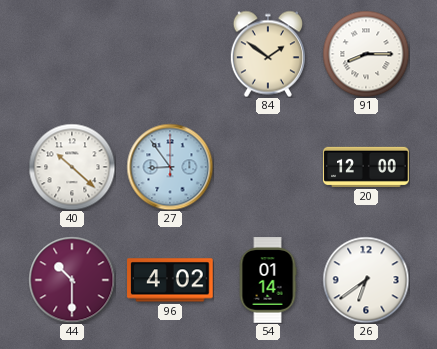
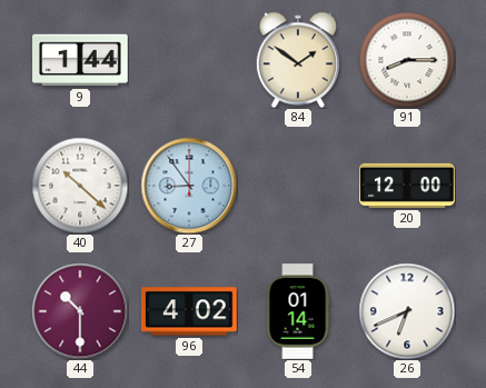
9: none -> 1:44 (80, 60)
26: 6:39 -> 6:41 (407, 311)
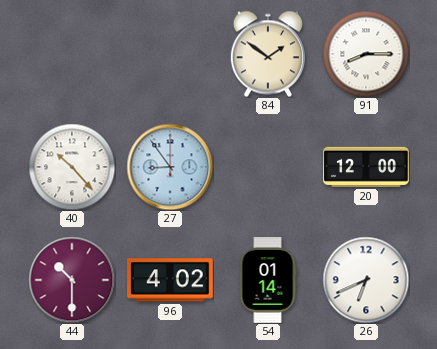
9: 1:44 -> none (80, 60)
40: 10:22 -> 10:23 (72, 167)
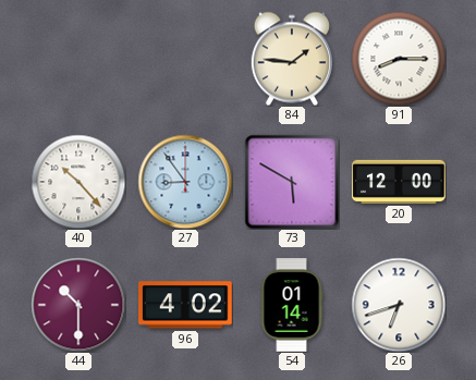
84: 1:51 -> 1:46 (292, 59)
73: none -> 5:50 (292, 182)
26: 6:41 -> 6:42 (399, 305)
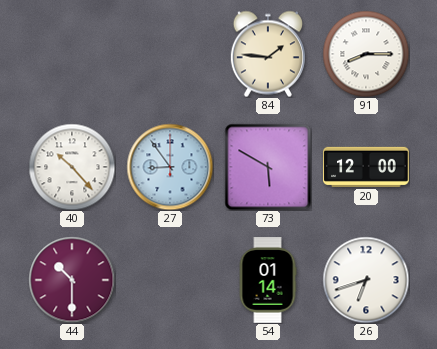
96: 4:02 -> none (185, 305)
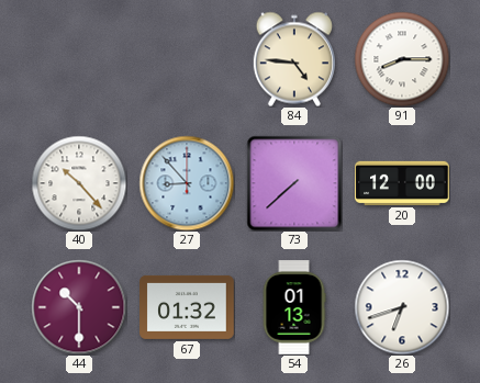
84: 1:46 -> 4:46 (294, 59)
27: 8:54 -> 8:53 (187, 183)
73: 5:50 -> 7:38 (294, 183)
67: none -> 01:32 (187, 307)
54: 01:14 -> 01:13 (294, 307)
